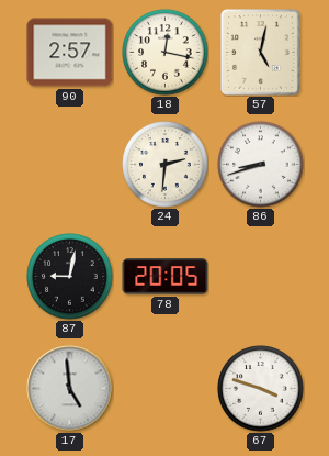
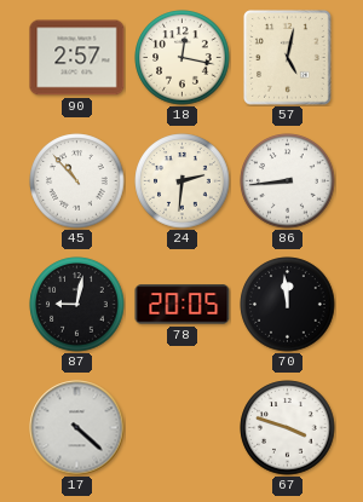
45: none -> 10:53 (77, 181)
86: 8:42 -> 8:44 (288, 181)
70: none -> 11:59 (288, 305)
17: 4:59 -> 4:22 (77, 428)
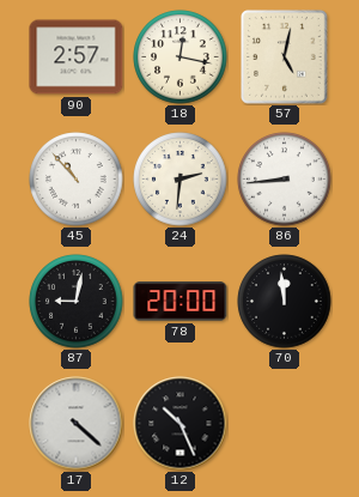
78: 20:05 -> 20:00 (181, 302)
12: none -> 10:26 (181, 424)
67: 3:48 -> none (288, 428)
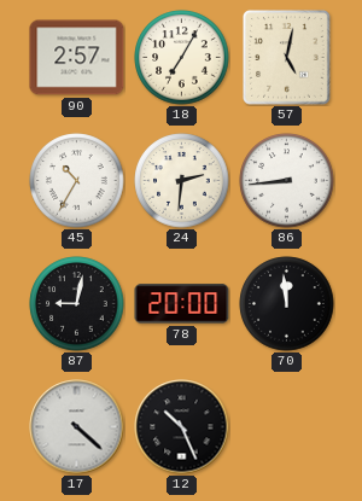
18: 12:17 -> 7:05 (182, 58)
45: 10:53 -> 10:35 (77, 181)
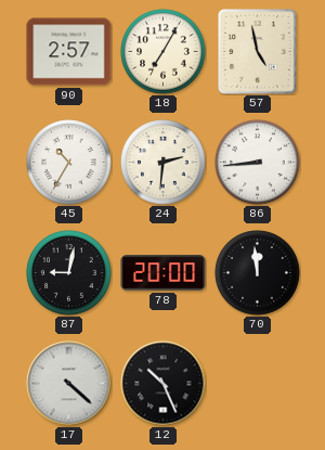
57: 5:02 -> 4:58 (258, 52)
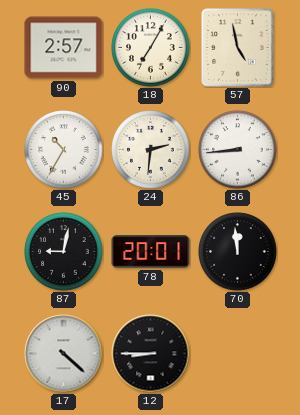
78: 20:00 -> 20:01 (151, 252)
12: 10:26 -> 8:45 (151, 354)
